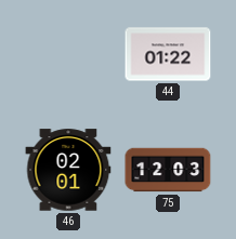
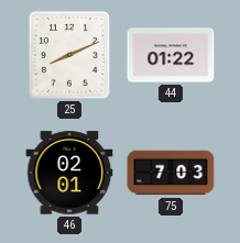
25: none -> 8:11 (69, 55)
75: 12:03 -> 7:03 (171, 173)
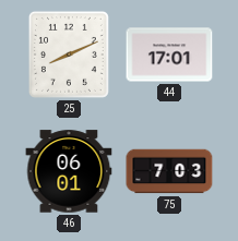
44: 01:22 -> 17:01 (169, 55)
46: 02:01 -> 06:01 (69, 171)
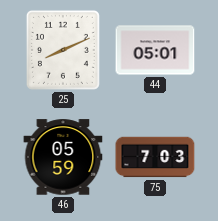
44: 17:01 -> 05:01 (155, 50)
46: 06:01 -> 05:59 (63, 157)
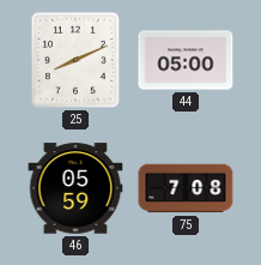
44: 05:01 -> 05:00 (186, 60)
75: 7:03 -> 7:08 (186, 188)
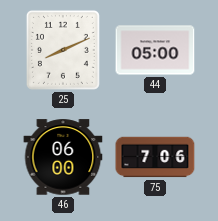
46: 05:59 -> 06:00 (63, 157)
75: 7:08 -> 7:06 (155, 157)
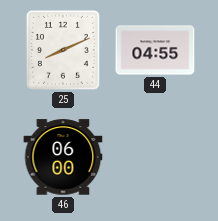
44: 05:00 -> 04:55 (155, 50)
75: 7:06 -> none (155, 157)
